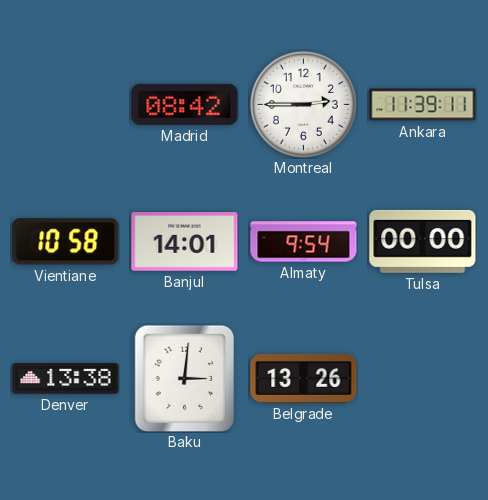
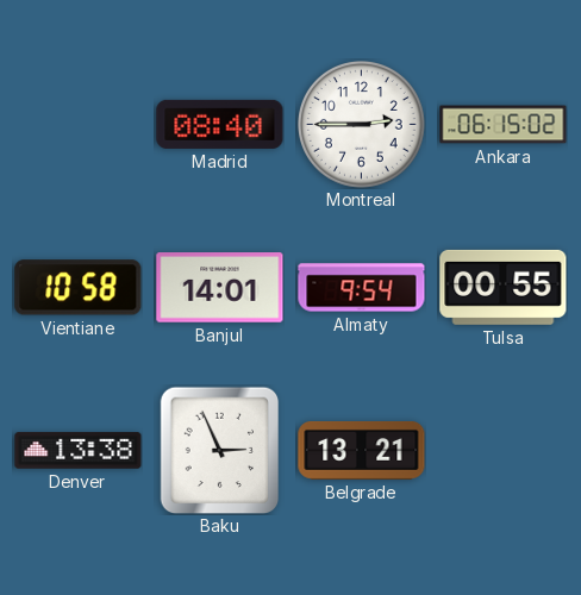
Madrid: 08:42 -> 08:40 (220, 124)
Ankara: 11:39 -> 06:15 (504, 125)
Tulsa: 00:00 -> 00:55 (504, 287)
Baku: 3:01 -> 2:56 (220, 450)
Belgrade: 13:26 -> 13:21 (362, 450)
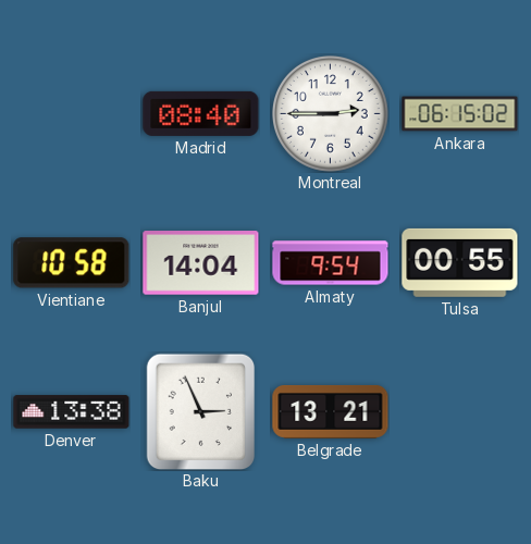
Banjul: 14:01 -> 14:04 (201, 263)
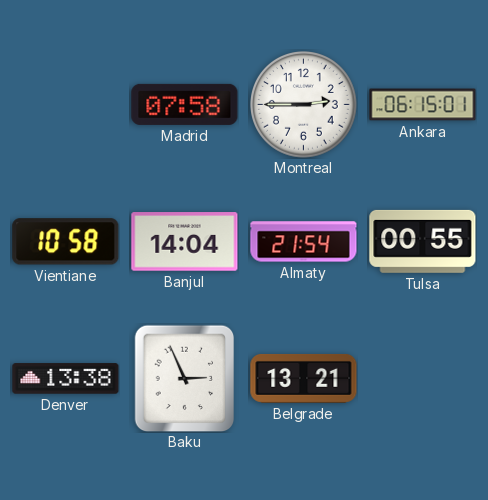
Madrid: 08:40 -> 07:58 (185, 104)
Ankara: 06:15:02 -> 06:15:01 (423, 105)
Almaty: 9:54 -> 21:54 (304, 242)
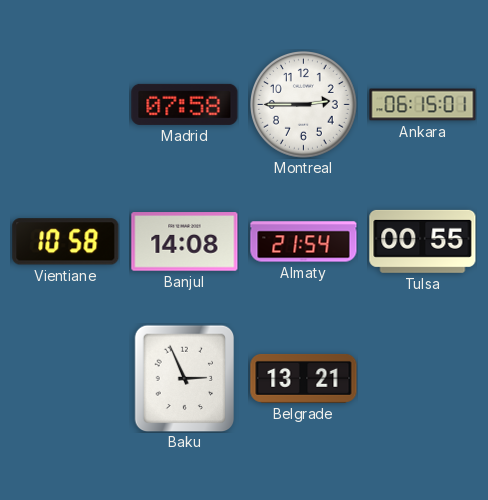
Banjul: 14:04 -> 14:08 (185, 242)
Denver: 13:38 -> none (66, 379)
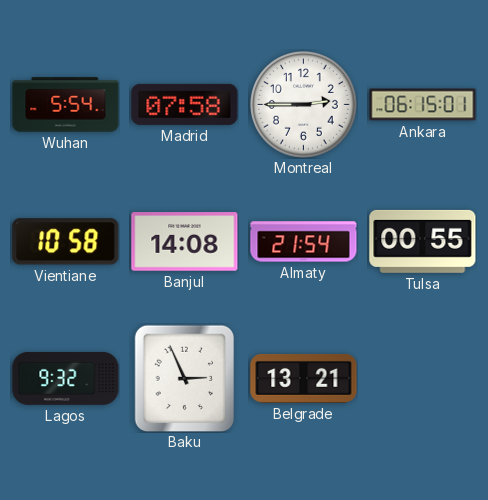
Wuhan: none -> 5:54 (66, 105)
Lagos: none -> 9:32 (66, 378)
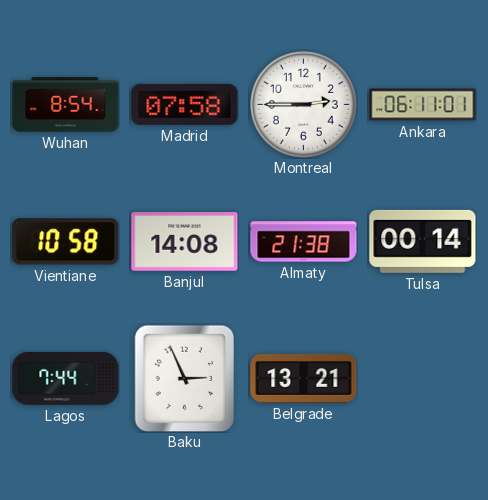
Wuhan: 5:54 -> 8:54 (66, 105)
Ankara: 06:15 -> 06:11 (423, 105)
Almaty: 21:54 -> 21:38 (304, 242)
Tulsa: 00:55 -> 00:14 (423, 241)
Lagos: 9:32 -> 7:44 (66, 378)
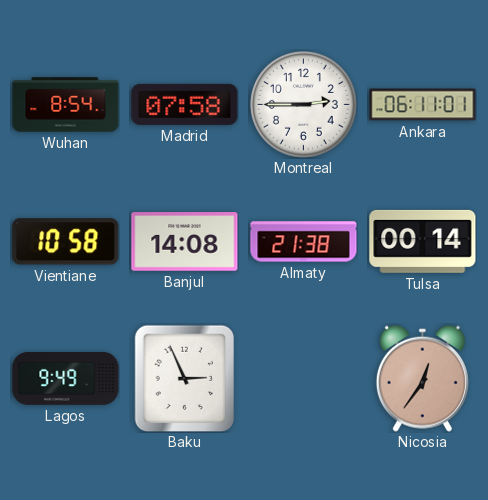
Lagos: 7:44 -> 9:49 (66, 378)
Belgrade: 13:21 -> none (304, 378)
Nicosia: none -> 12:36 (422, 378)
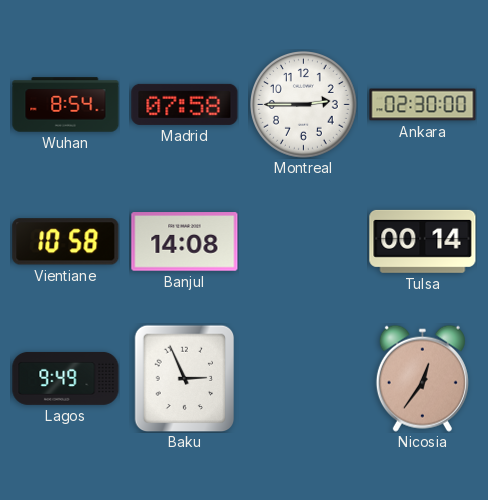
Ankara: 06:11 -> 02:30 (423, 105)
Almaty: 21:38 -> none (304, 242)
